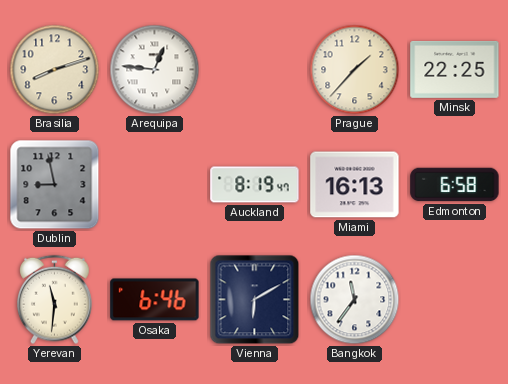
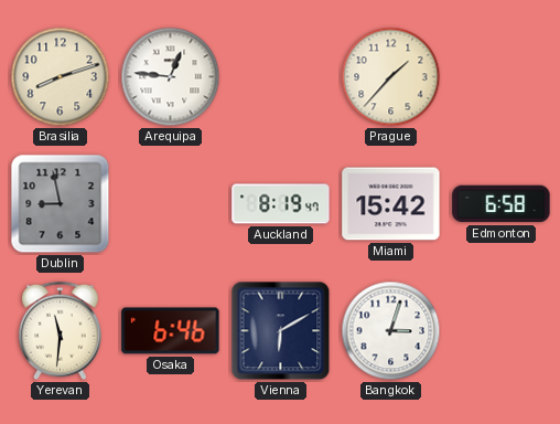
Minsk: 22:25 -> none (455, 69)
Miami: 16:13 -> 15:42 (391, 204)
Bangkok: 11:36 -> 3:03 (391, 331)
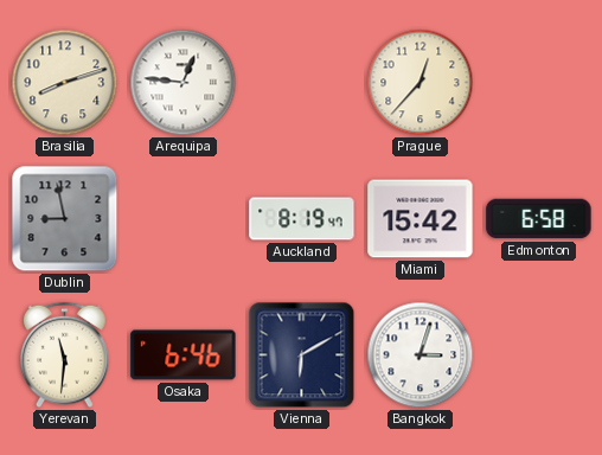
Prague: 1:37 -> 12:37 (421, 83)
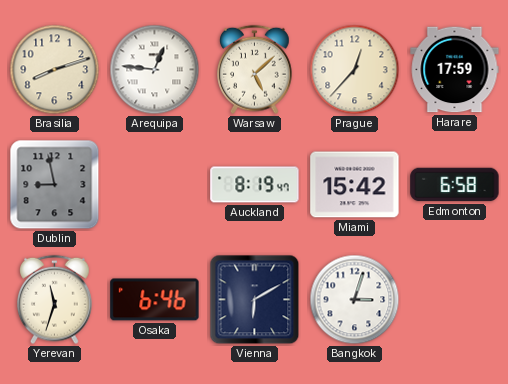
Warsaw: none -> 5:08 (255, 70)
Harare: none -> 17:59 (455, 70)
Yerevan: 11:31 -> 11:33 (55, 300)
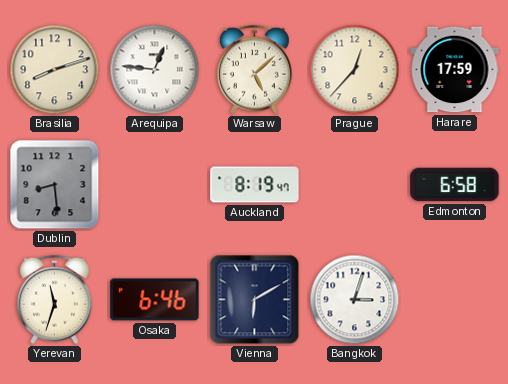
Dublin: 8:58 -> 8:29 (55, 185)
Miami: 15:42 -> none (355, 185)
